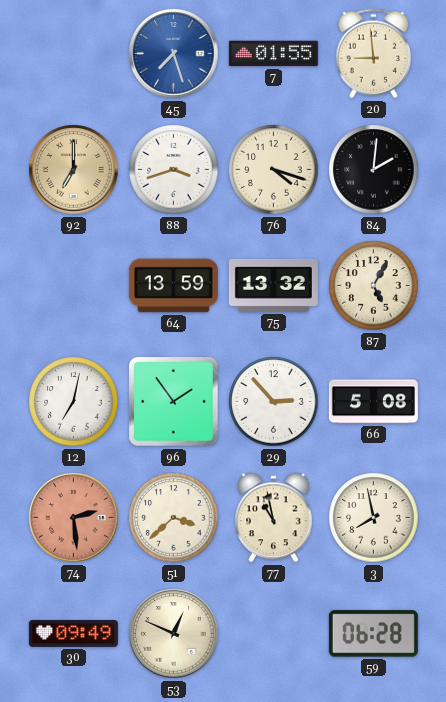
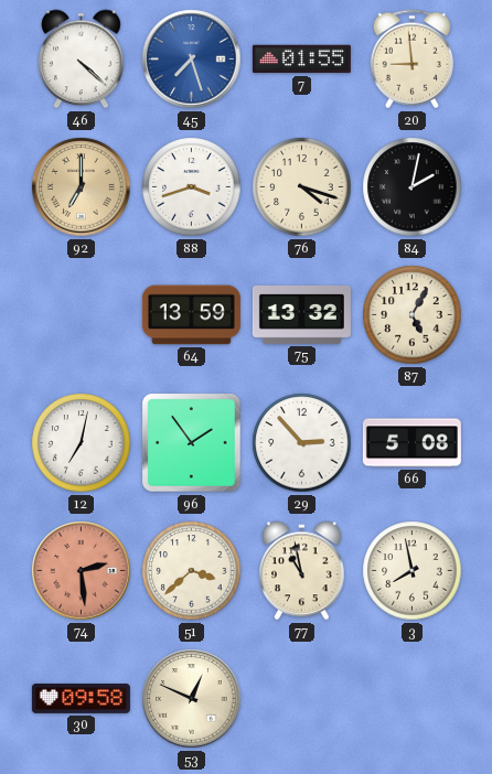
46: none -> 4:22 (82, 60)
84: 2:01 -> 2:02 (413, 187)
30: 09:49 -> 09:58 (81, 698)
59: 06:28 -> none (373, 634)
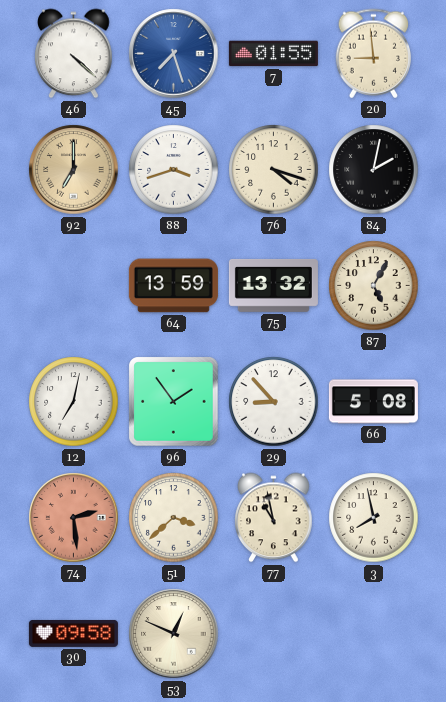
29: 2:53 -> 8:53 (274, 402)
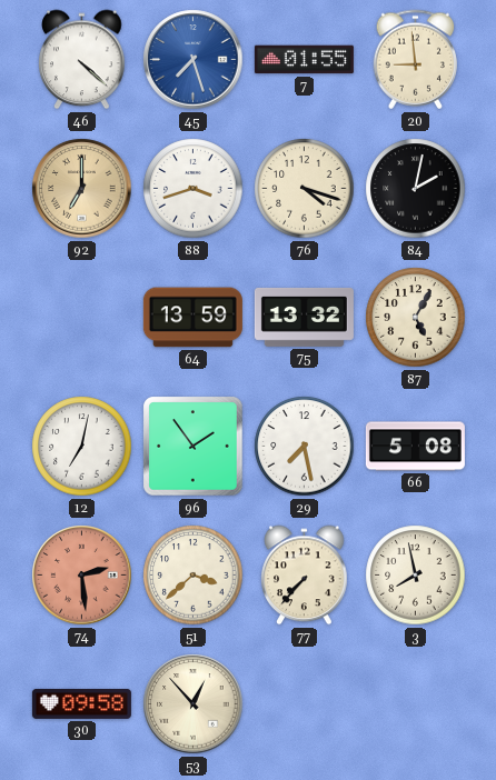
29: 8:53 -> 7:28 (305, 447)
77: 10:58 -> 7:37 (305, 576)
53: 12:49 -> 12:53 (194, 704)
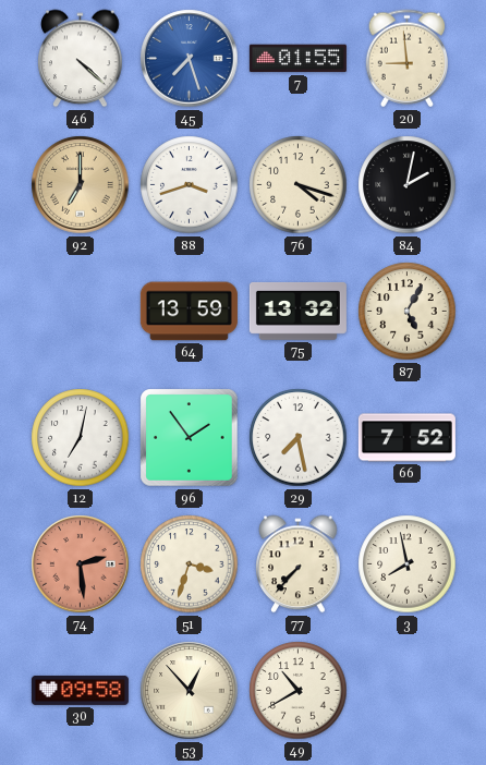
66: 5:08 -> 7:52 (406, 438)
51: 3:38 -> 3:33 (190, 564)
49: none -> 10:40 (299, 691)
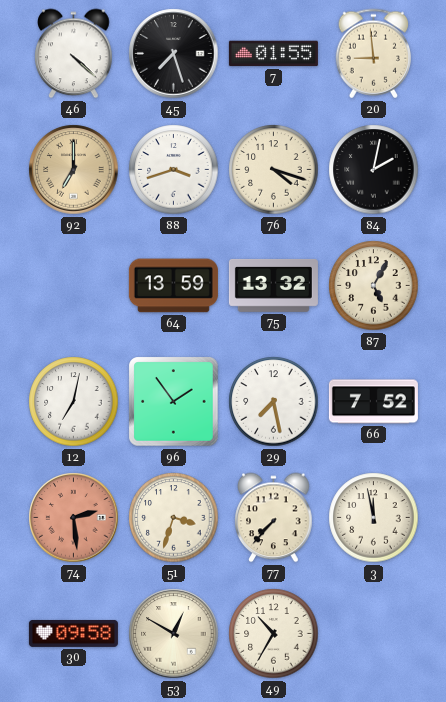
45 dial: blue -> black (174, 54)
3: 7:58 -> 11:58 (374, 518)
53: 12:53 -> 12:50 (174, 634)
49: 10:40 -> 10:35 (274, 634)
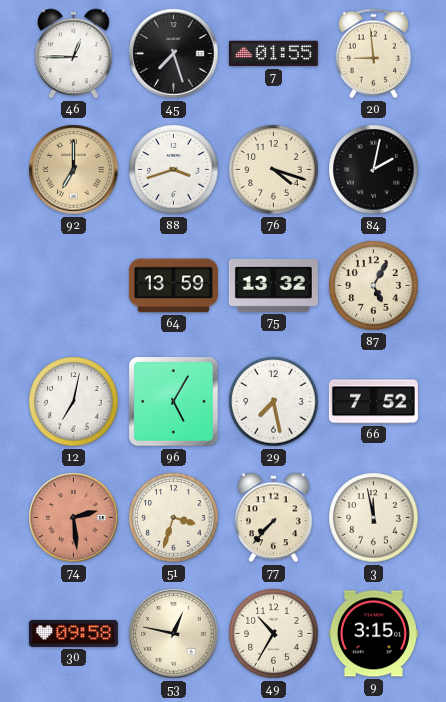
46: 4:22 -> 12:45 (74, 54)
96: 1:54 -> 5:05 (174, 402)
53: 12:50 -> 12:47 (174, 634)
9: none -> 3:15 (373, 634)
